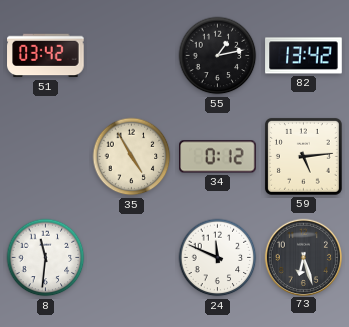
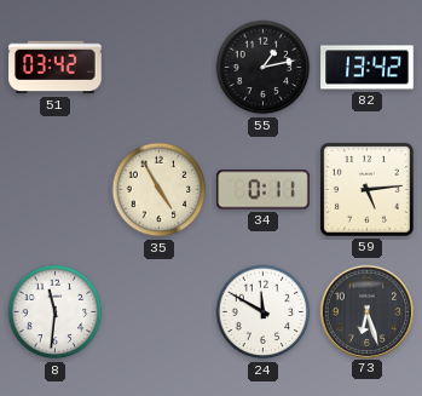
34: 0:12 -> 0:11 (264, 190)
24: 11:49 -> 11:50 (264, 312)
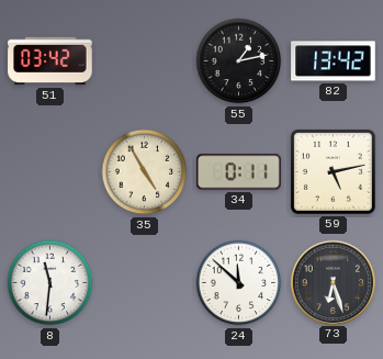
59: 5:14 -> 5:13 (333, 171)
24: 11:50 -> 11:52 (239, 283)
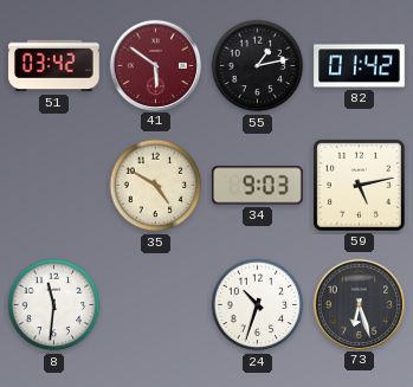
41: none -> 5:51 (155, 65)
82: 13:42 -> 01:42 (360, 66)
35: 4:55 -> 4:50 (156, 186)
34: 0:11 -> 9:03 (258, 186)
24: 11:52 -> 10:33 (258, 305)
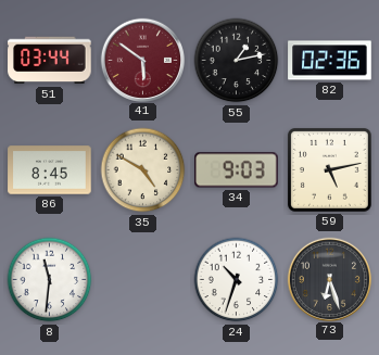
51: 03:42 -> 03:44 (50, 61)
82: 01:42 -> 02:36 (330, 61)
86: none -> 8:45 (50, 170)
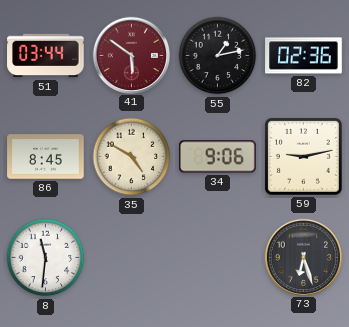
34: 9:03 -> 9:06 (218, 157)
59: 5:13 -> 9:13 (303, 156)
24: 10:33 -> none (237, 280)
